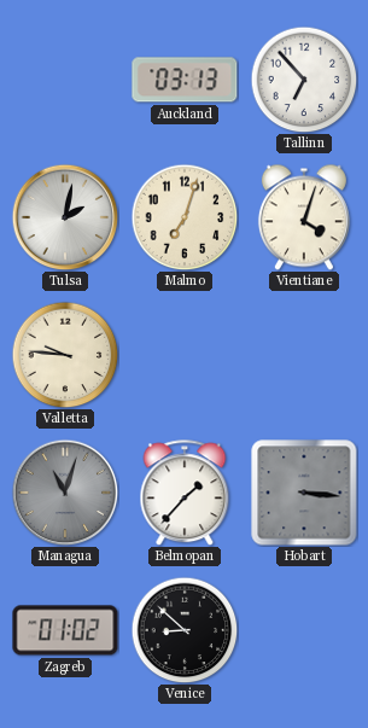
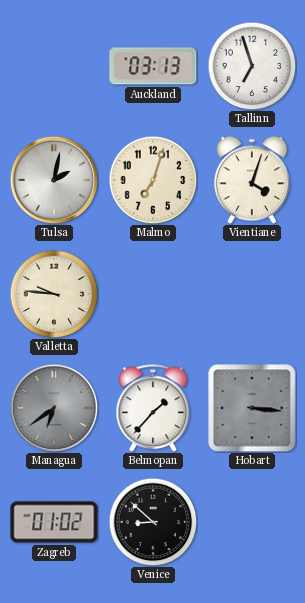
Tallinn: 6:53 -> 6:57 (252, 66)
Managua: 11:03 -> 6:39 (54, 408)
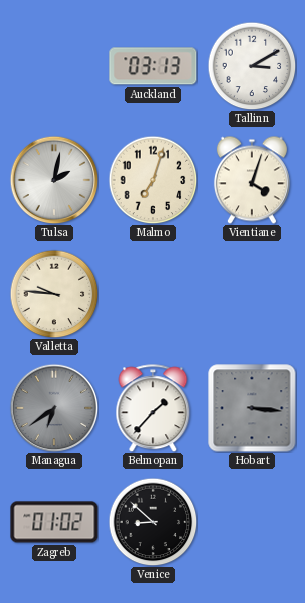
Tallinn: 6:57 -> 3:10 (252, 66)
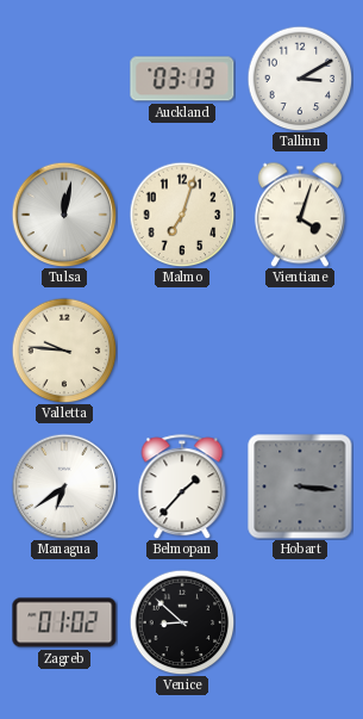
Tulsa: 2:02 -> 12:02 (64, 215)
Managua dial: grey -> white (64, 486)
